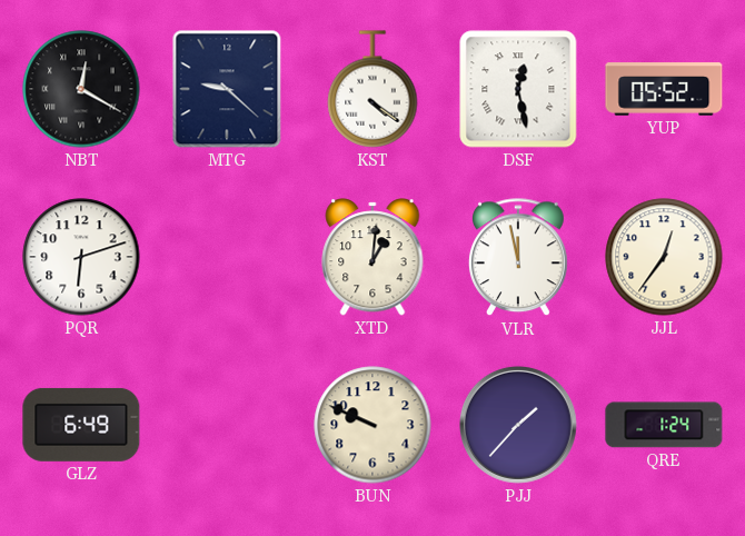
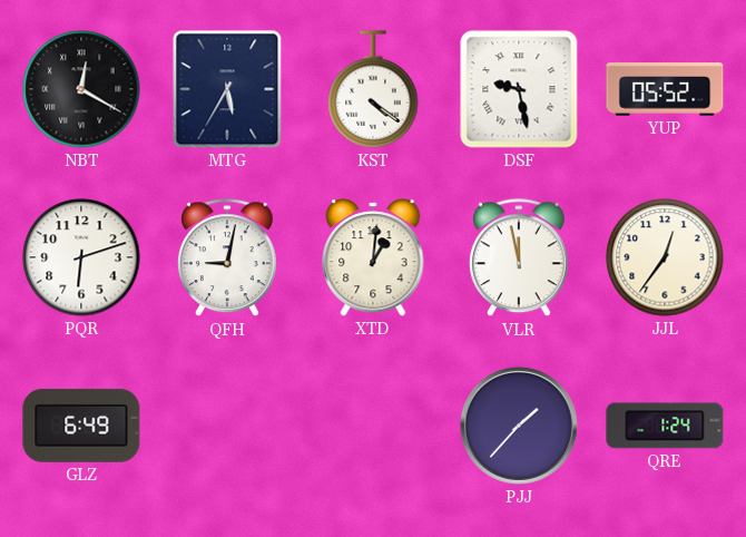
MTG: 9:22 -> 5:35 (227, 89)
DSF: 12:28 -> 9:28 (519, 89)
QFH: none -> 9:02 (227, 258)
BUN: 9:49 -> none (372, 425)
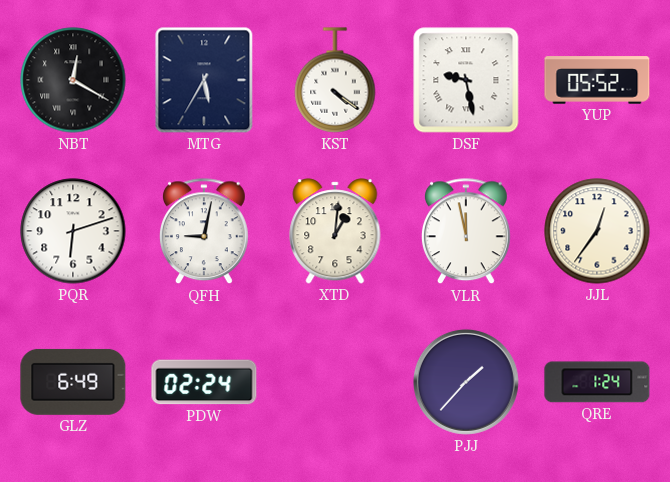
PDW: none -> 02:24 (204, 382)
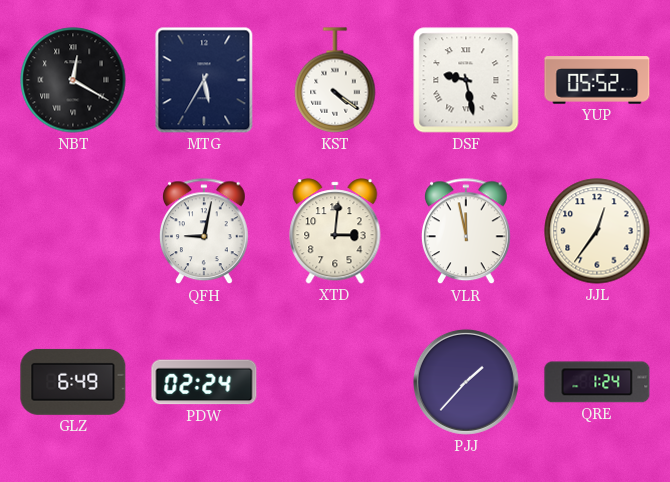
PQR: 6:12 -> none (73, 231)
XTD: 1:01 -> 3:01 (335, 231)
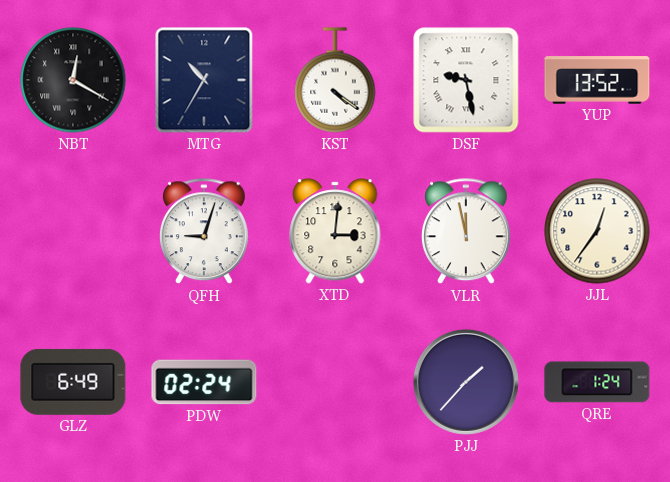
MTG: 5:35 -> 10:35 (204, 80)
YUP: 05:52 -> 13:52 (597, 80)
QFH: 9:02 -> 9:03 (204, 232)
